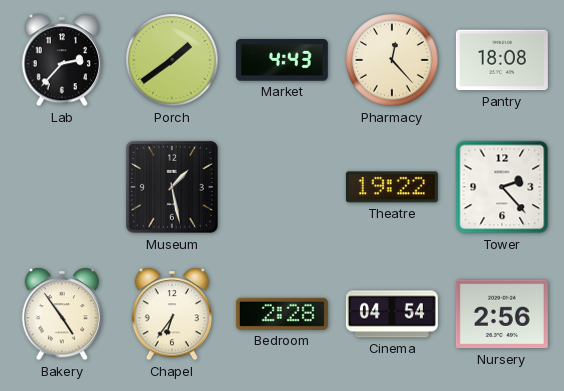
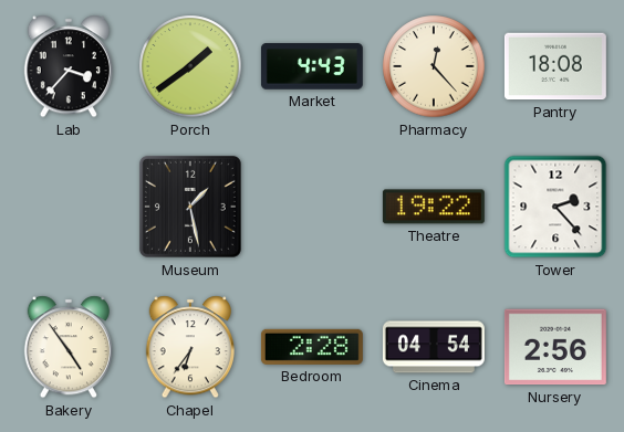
Lab: 2:37 -> 3:37 (67, 66)
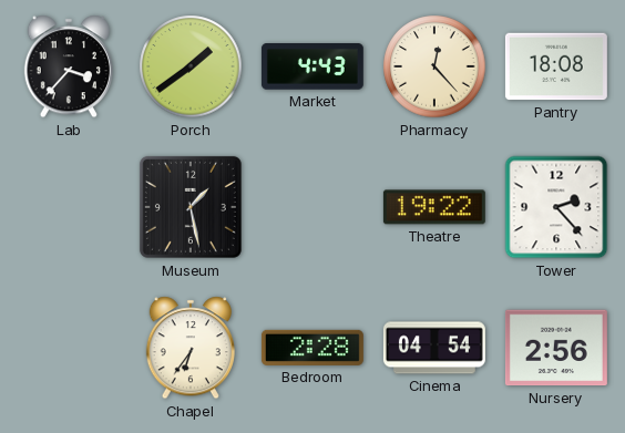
Bakery: 4:54 -> none (67, 347)
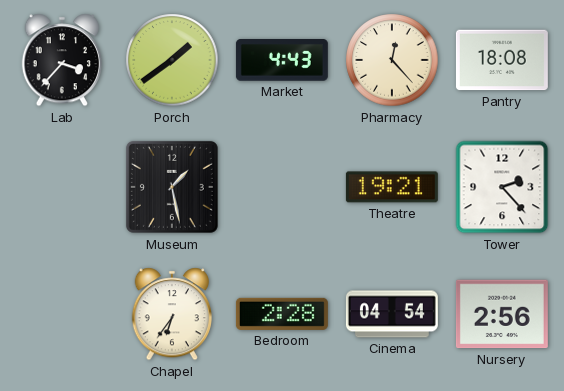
Theatre: 19:22 -> 19:21 (392, 187)
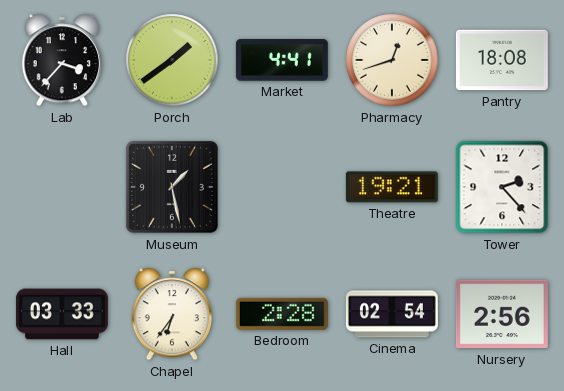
Market: 4:43 -> 4:41 (282, 61)
Pharmacy: 12:23 -> 12:42 (392, 60)
Hall: none -> 03:33 (62, 314)
Cinema: 04:54 -> 02:54 (392, 314)
